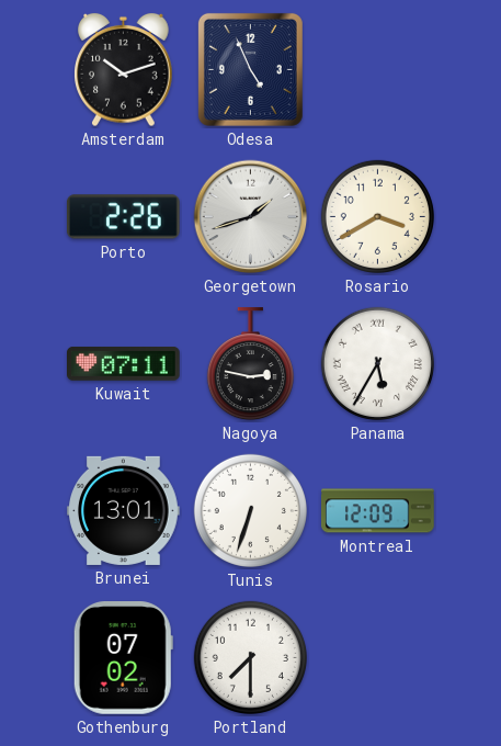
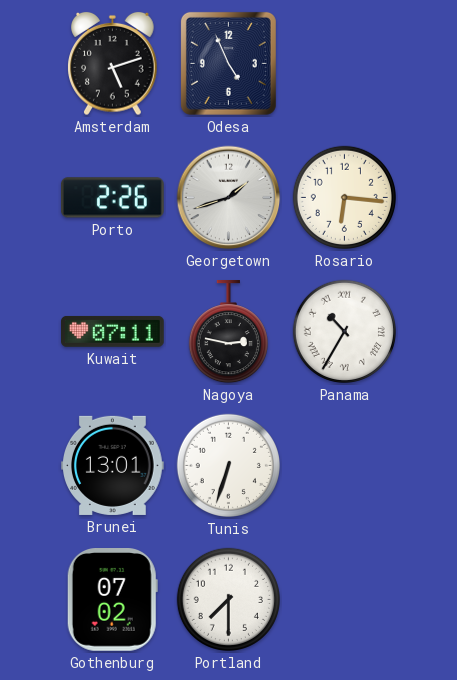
Amsterdam: 10:12 -> 5:12 (113, 64)
Rosario: 3:40 -> 6:16 (344, 197)
Panama: 5:35 -> 10:35 (344, 331)
Montreal: 12:09 -> none (378, 511)
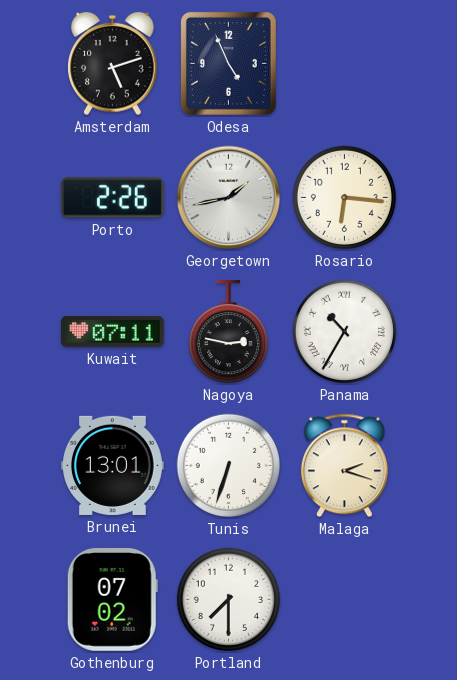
Georgetown: 1:42 -> 1:43 (229, 198)
Malaga: none -> 2:18 (344, 466)
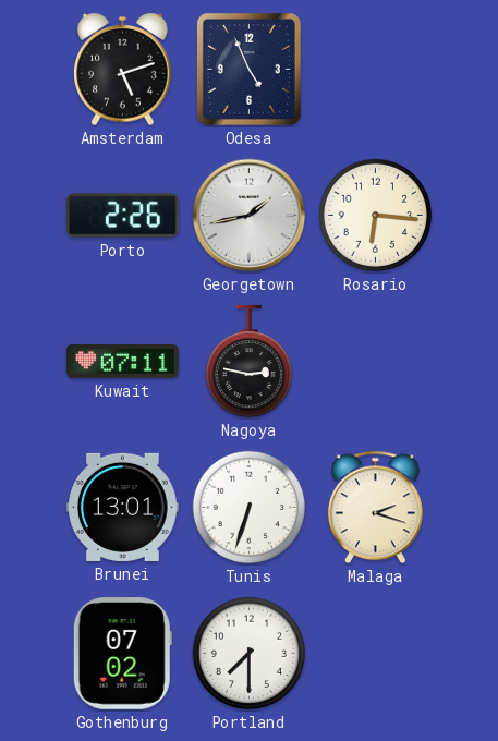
Panama: 10:35 -> none (344, 331)
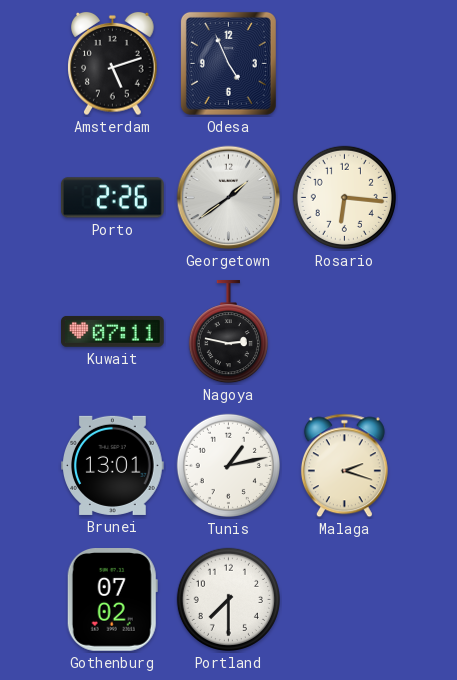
Georgetown: 1:43 -> 1:39 (229, 198)
Tunis: 6:33 -> 1:13 (228, 465)
